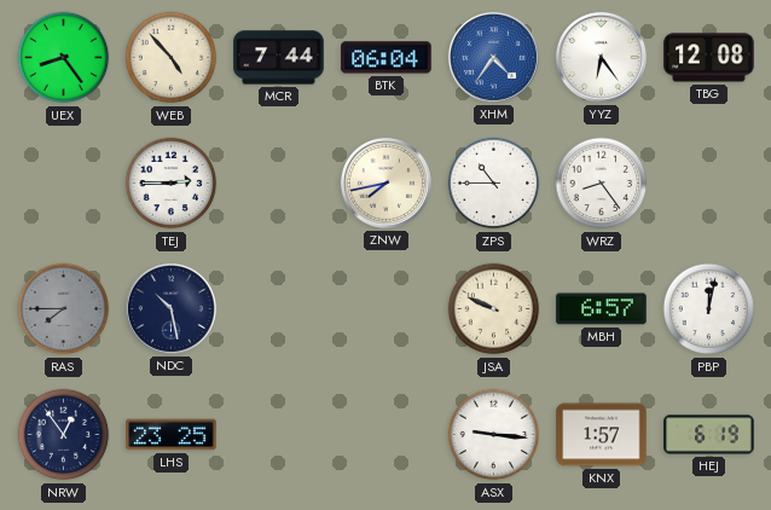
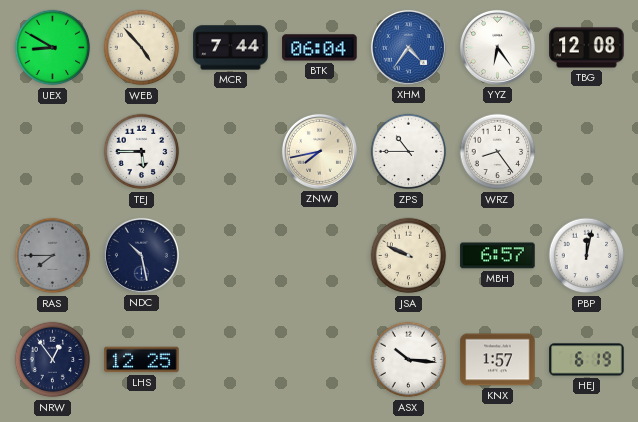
UEX: 8:24 -> 8:50 (53, 48)
TEJ: 2:45 -> 5:45 (142, 152)
LHS: 23:25 -> 12:25 (142, 360)
ASX: 9:16 -> 10:16 (409, 360)
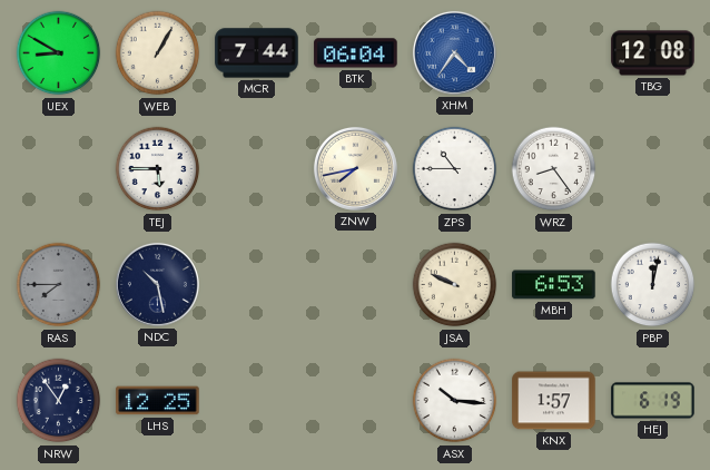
WEB: 4:53 -> 1:05 (158, 53)
YYZ: 6:24 -> none (497, 47)
MBH: 6:57 -> 6:53 (554, 285)
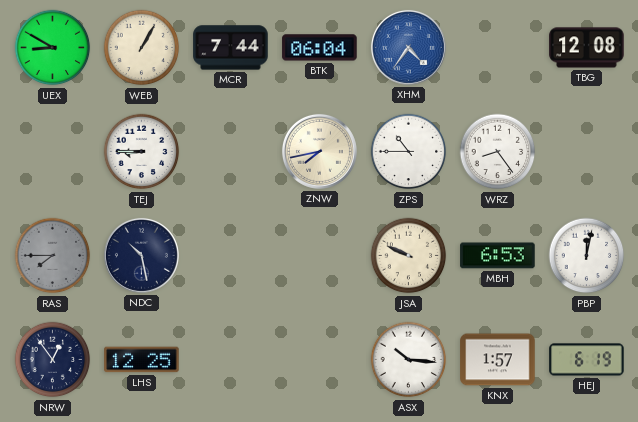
TEJ: 5:45 -> 8:45 (142, 152)
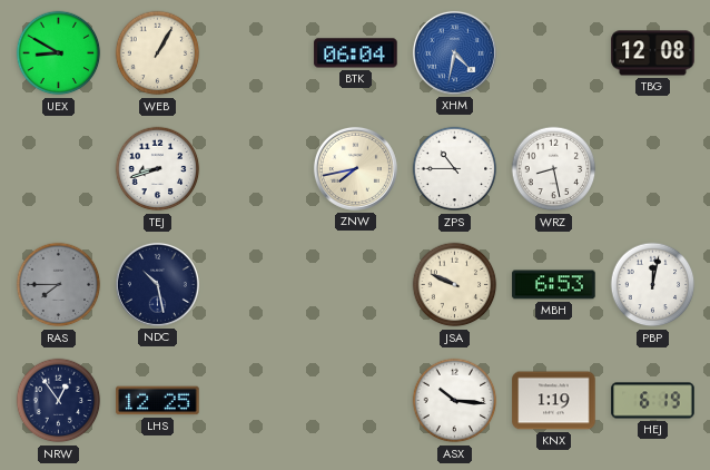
MCR: 7:44 -> none (231, 48)
XHM: 4:36 -> 4:32 (454, 52)
TEJ: 8:45 -> 8:42 (158, 169)
WRZ: 8:24 -> 8:28 (554, 169)
KNX: 1:57 -> 1:19 (554, 401)
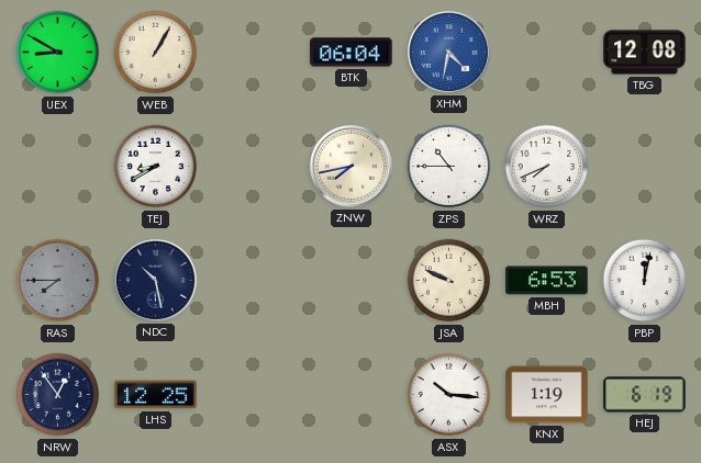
TEJ: 8:42 -> 8:40 (156, 167)
WRZ: 8:28 -> 7:41 (547, 167)
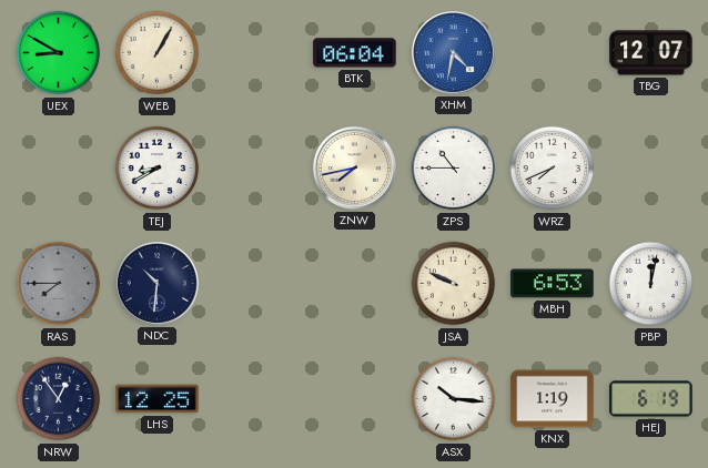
TBG: 12:08 -> 12:07 (651, 53)
NDC: 10:28 -> 10:31 (156, 283)
